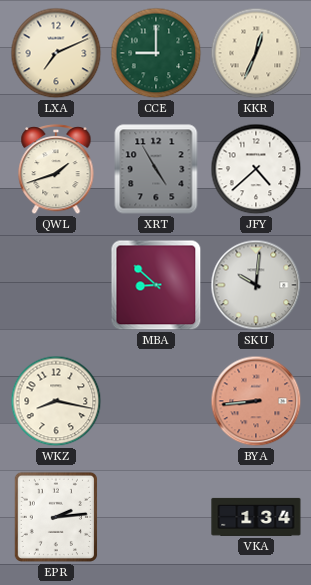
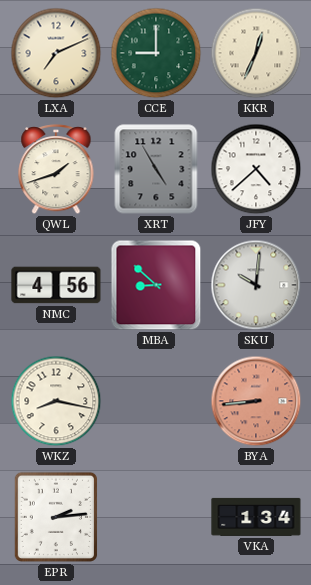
NMC: none -> 4:56 (56, 285)
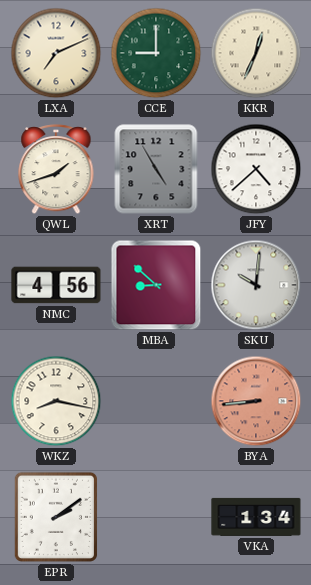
EPR: 2:14 -> 2:09 (56, 517)
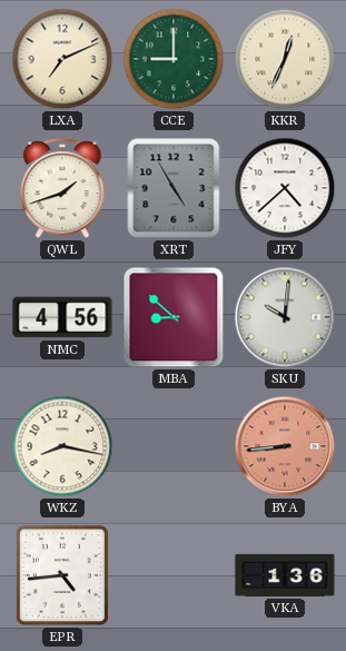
EPR: 2:09 -> 4:44 (62, 575)
VKA: 1:34 -> 1:36 (285, 575)
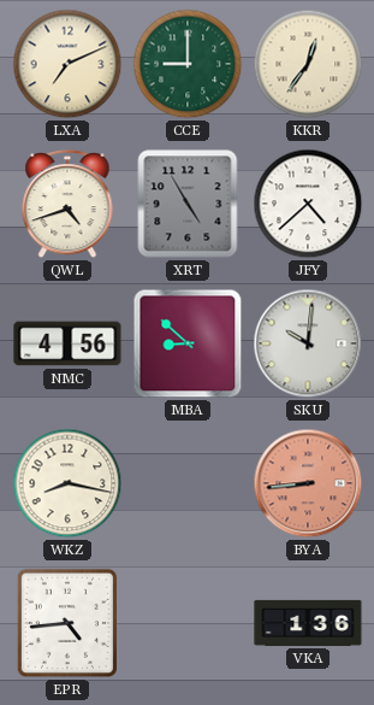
KKR: 12:34 -> 12:36 (308, 64)
QWL: 1:42 -> 4:42 (67, 204)
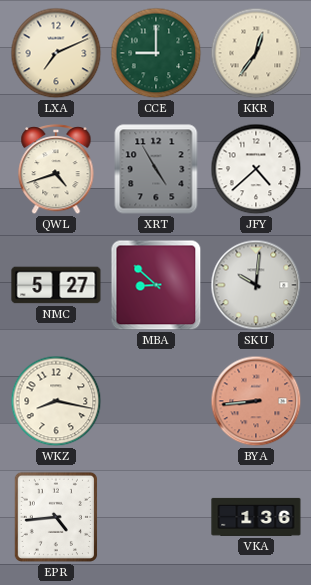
NMC: 4:56 -> 5:27 (56, 285)
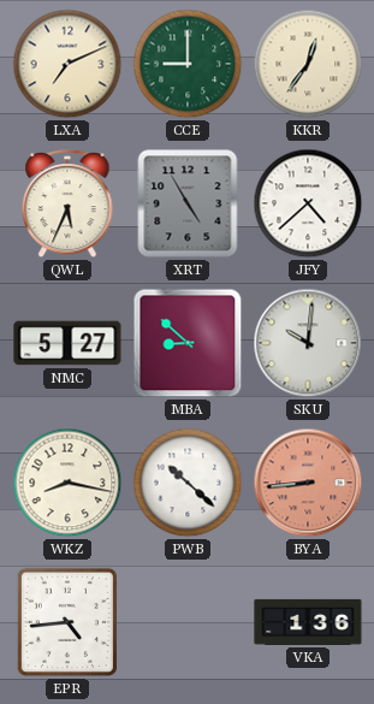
QWL: 4:42 -> 5:34 (67, 203)
PWB: none -> 10:22 (188, 483)
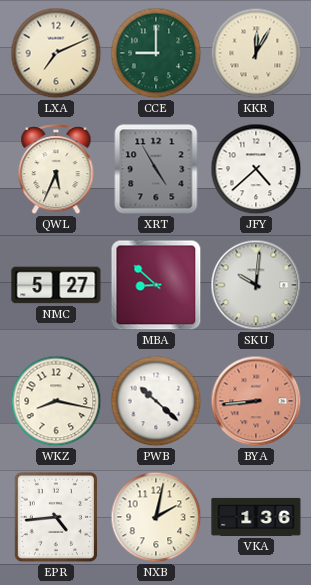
KKR: 12:36 -> 12:05 (256, 53)
NXB: none -> 2:02 (156, 517)
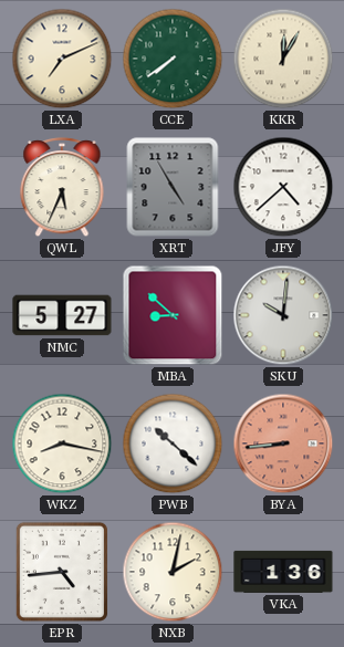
CCE: 9:00 -> 7:39 (173, 59)
